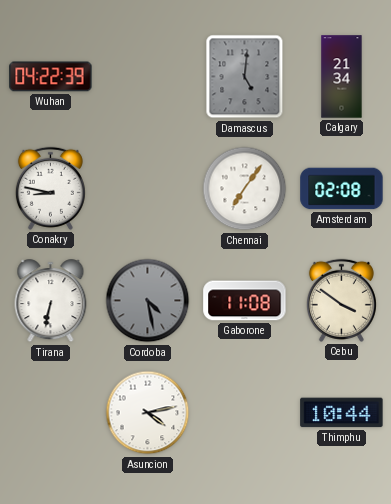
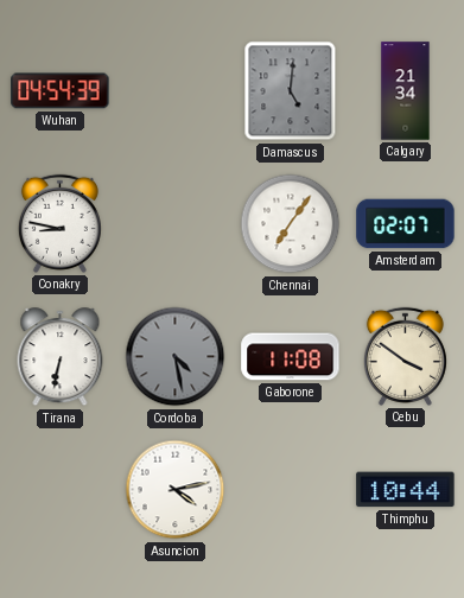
Wuhan: 04:22 -> 04:54 (61, 91)
Amsterdam: 02:08 -> 02:07 (406, 224)
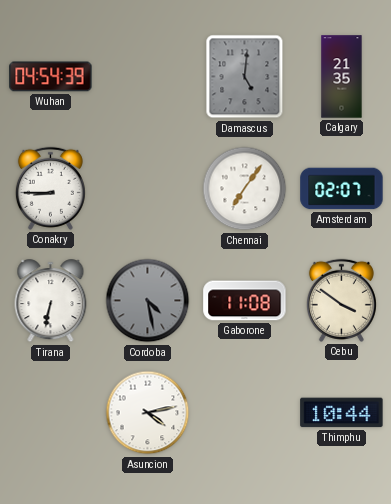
Calgary: 21:34 -> 21:35 (342, 77)
Conakry: 8:47 -> 8:45 (50, 188)
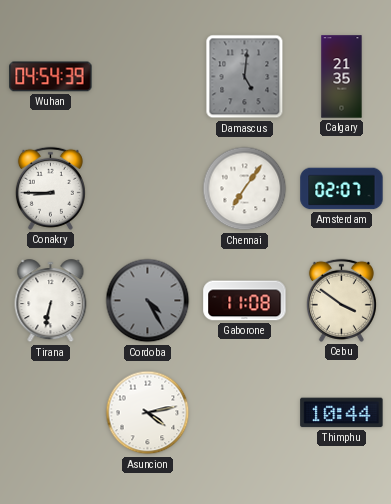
Cordoba: 4:28 -> 4:25 (148, 301)
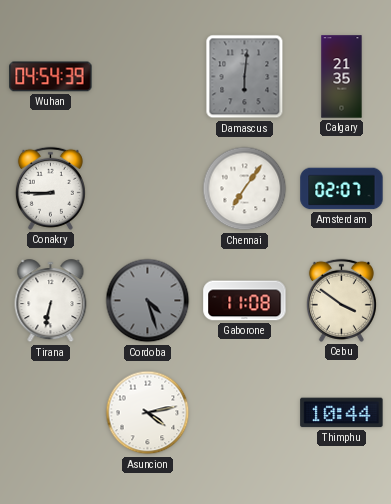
Damascus: 5:01 -> 6:01 (245, 77)
Cordoba: 4:25 -> 4:27 (148, 301)
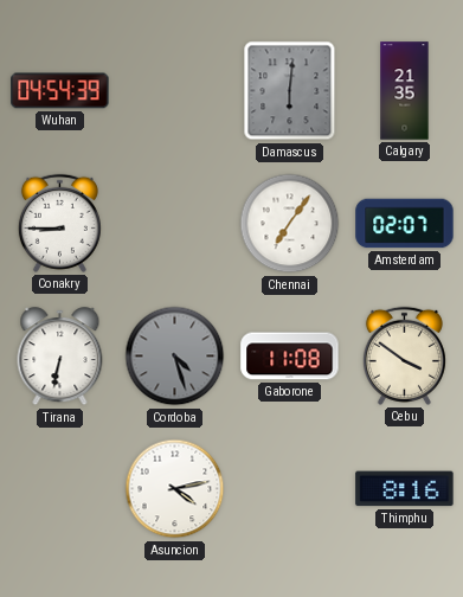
Thimphu: 10:44 -> 8:16 (405, 489)
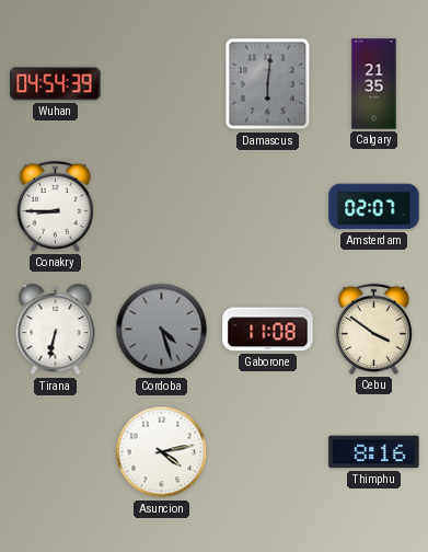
Chennai: 7:06 -> none (290, 224)
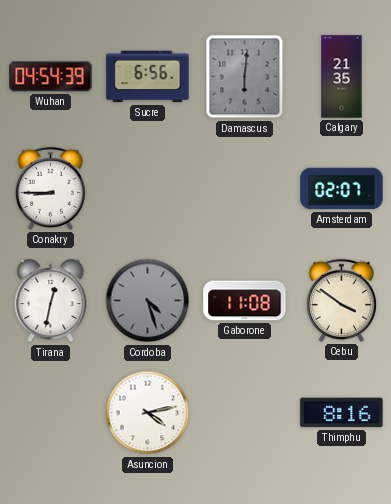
Sucre: none -> 6:56 (148, 77)
Tirana: 6:32 -> 12:32 (51, 301)
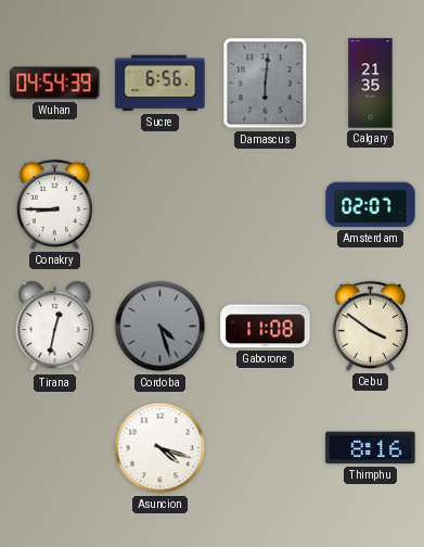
Asuncion: 4:13 -> 4:18 (160, 448)
